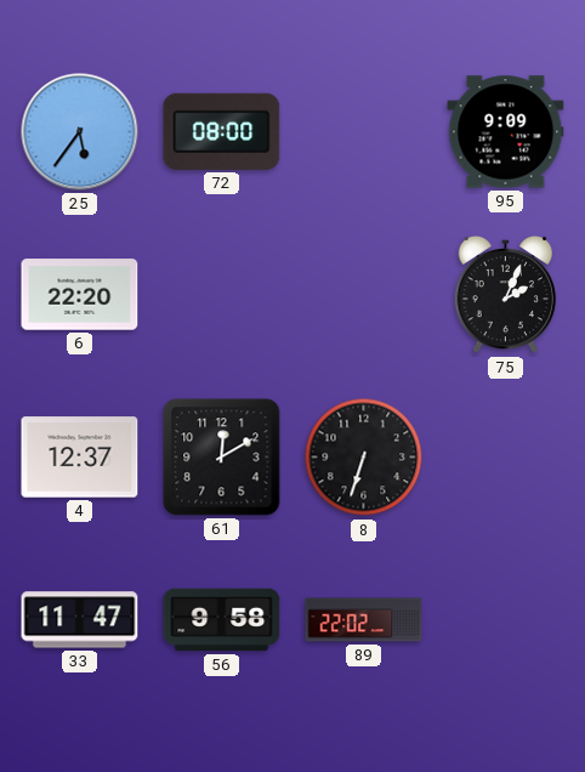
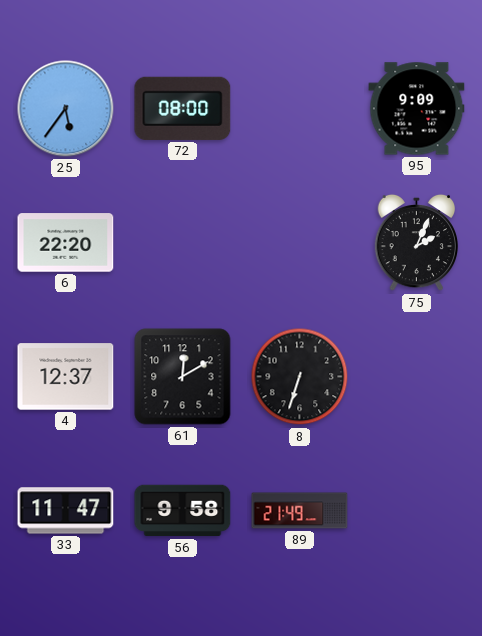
89: 22:02 -> 21:49 (300, 511)
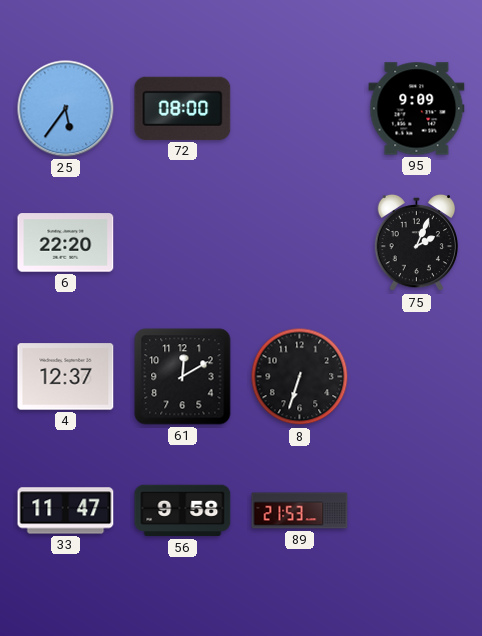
89: 21:49 -> 21:53 (300, 511)
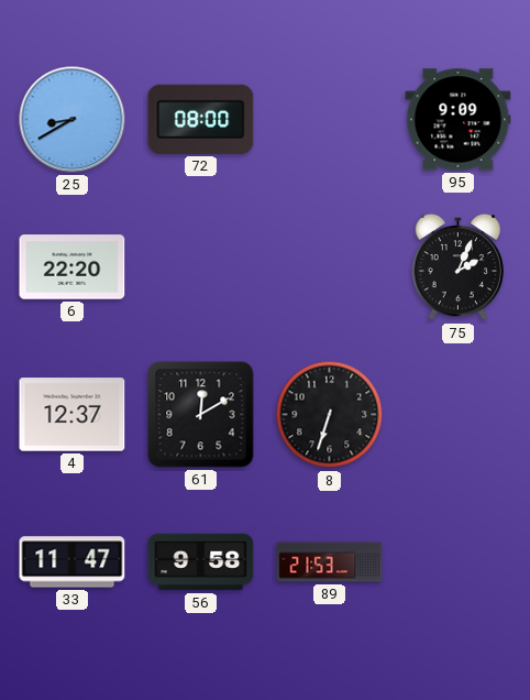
25: 5:36 -> 8:40 (73, 120)
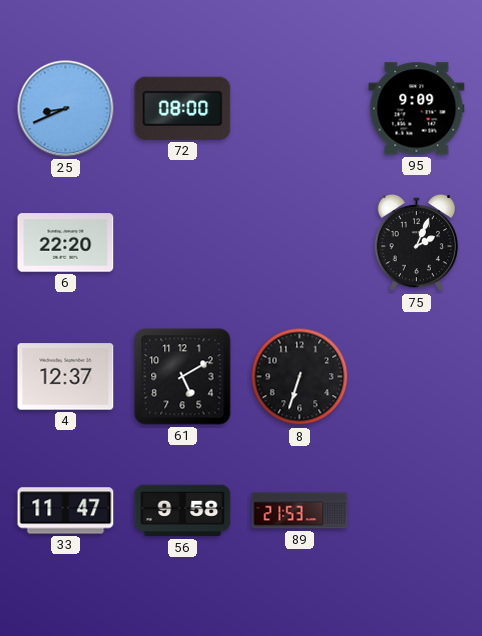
25: 8:40 -> 8:41 (66, 109)
61: 12:10 -> 5:10 (183, 377)
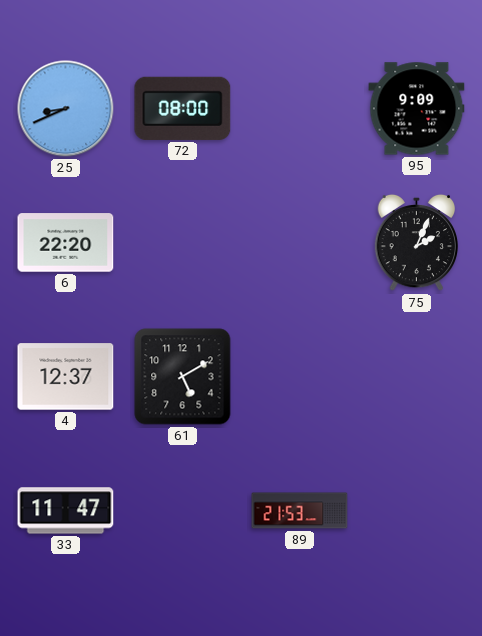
8: 6:33 -> none (300, 377)
56: 9:58 -> none (183, 511)
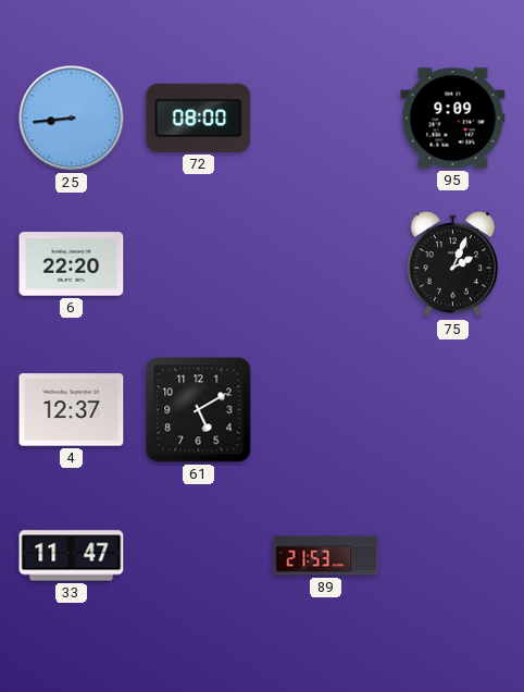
25: 8:41 -> 8:44 (72, 119)
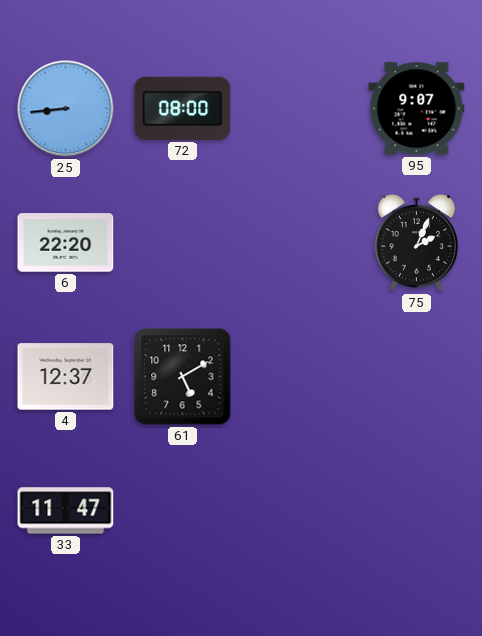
95: 9:09 -> 9:07 (417, 109)
89: 21:53 -> none (326, 556)
